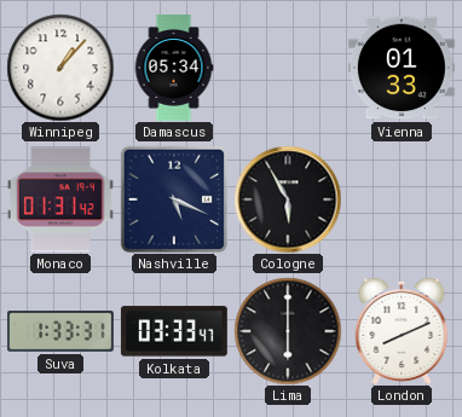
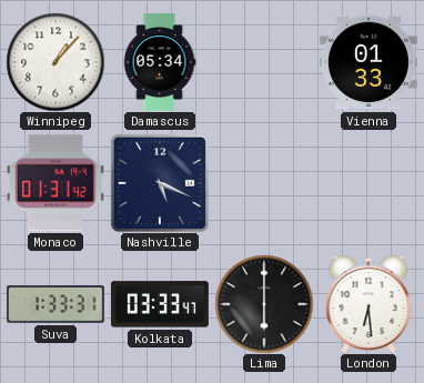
Cologne: 5:55 -> none (288, 199)
London: 8:11 -> 6:29 (369, 304)
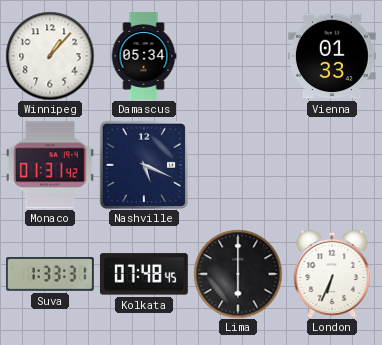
Kolkata: 03:33 -> 07:48 (144, 274)
London: 6:29 -> 6:34 (332, 274)
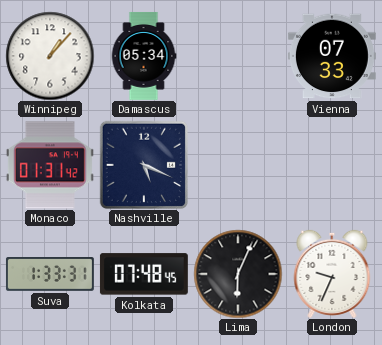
Vienna: 01:33 -> 07:33 (332, 56)
Lima: 6:00 -> 6:04 (238, 274)
London: 6:34 -> 9:34 (332, 274)
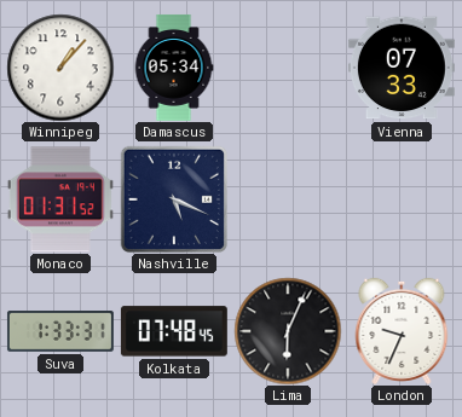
Monaco: 01:31:42 -> 01:31:52 (60, 199)
